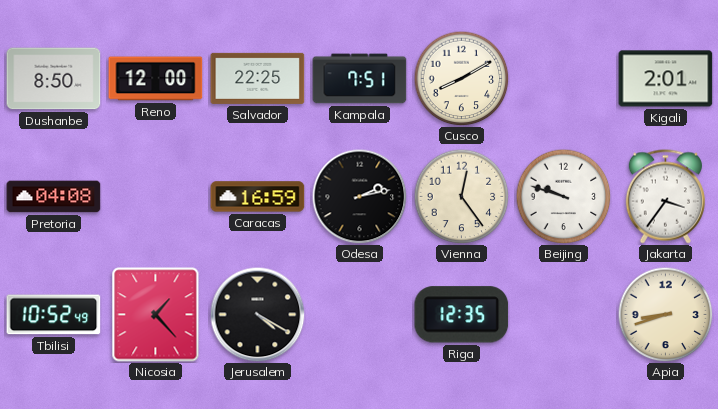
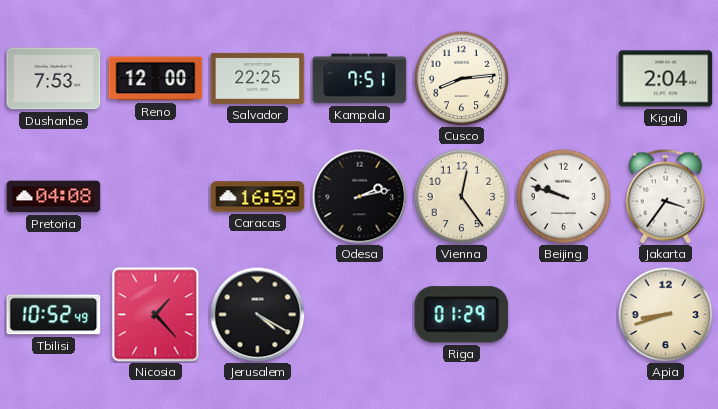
Dushanbe: 8:50 -> 7:53 (54, 79)
Cusco: 8:10 -> 8:14 (461, 78)
Kigali: 2:01 -> 2:04 (666, 79)
Riga: 12:35 -> 01:29 (462, 315)
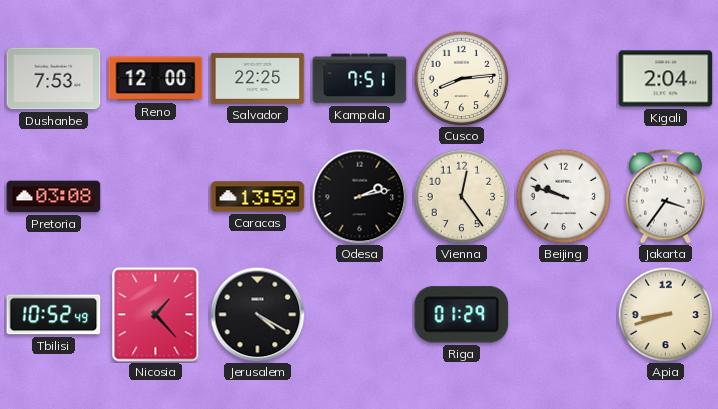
Pretoria: 04:08 -> 03:08 (54, 197)
Caracas: 16:59 -> 13:59 (258, 197)
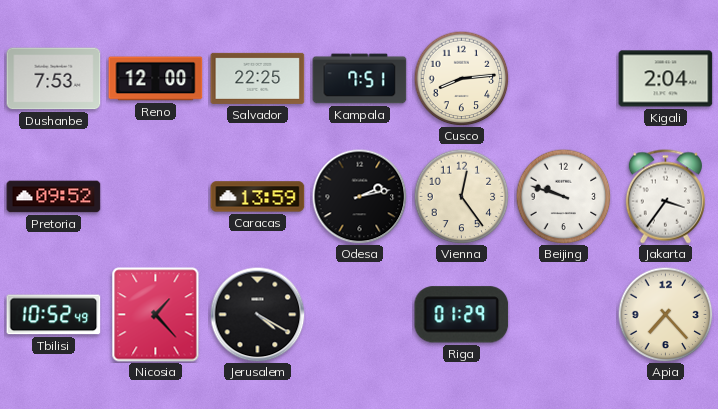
Pretoria: 03:08 -> 09:52 (54, 197)
Apia: 8:42 -> 7:23 (665, 314)
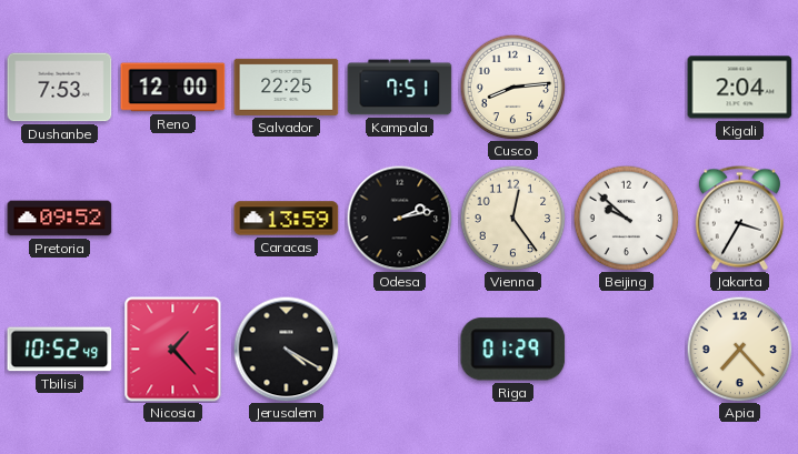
Beijing: 9:48 -> 9:52 (626, 218)
Jakarta: 3:36 -> 3:35 (739, 219)
